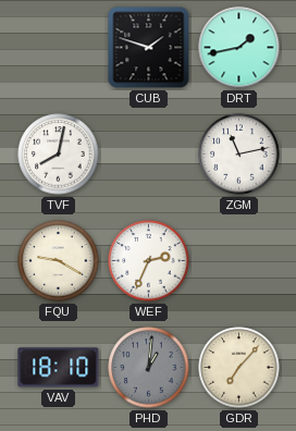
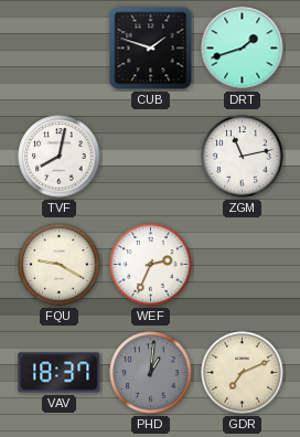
DRT: 1:43 -> 1:42 (243, 49)
VAV: 18:10 -> 18:37 (60, 373)
GDR: 7:07 -> 7:11 (243, 373)
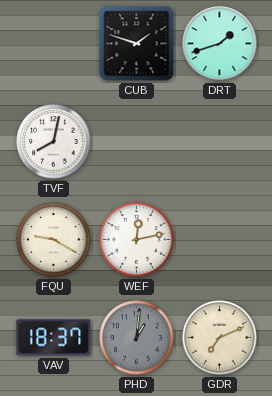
ZGM: 11:13 -> none (243, 157)
WEF: 2:34 -> 12:13 (137, 240)
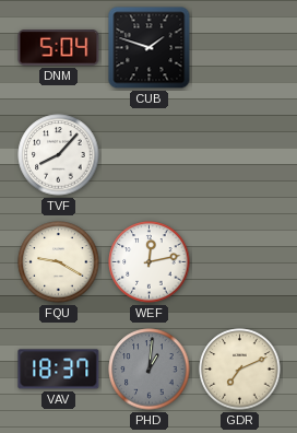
DNM: none -> 5:04 (59, 48)
DRT: 1:42 -> none (220, 44)
TVF: 8:02 -> 8:07 (59, 155)
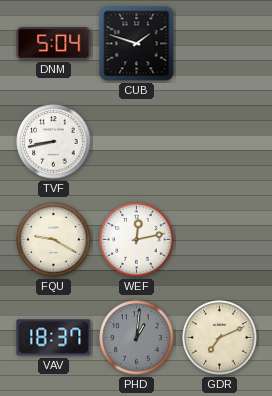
TVF: 8:07 -> 8:43 (54, 142)
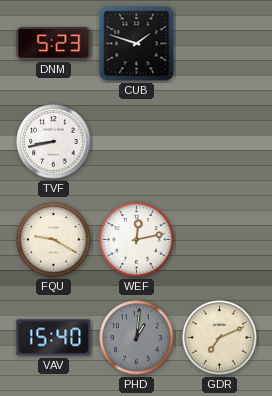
DNM: 5:04 -> 5:23 (54, 44)
VAV: 18:37 -> 15:40 (54, 338)
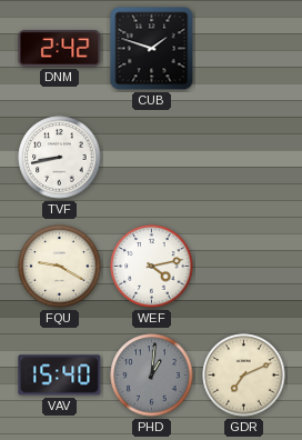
DNM: 5:23 -> 2:42 (60, 49)
WEF: 12:13 -> 4:13 (152, 267)
